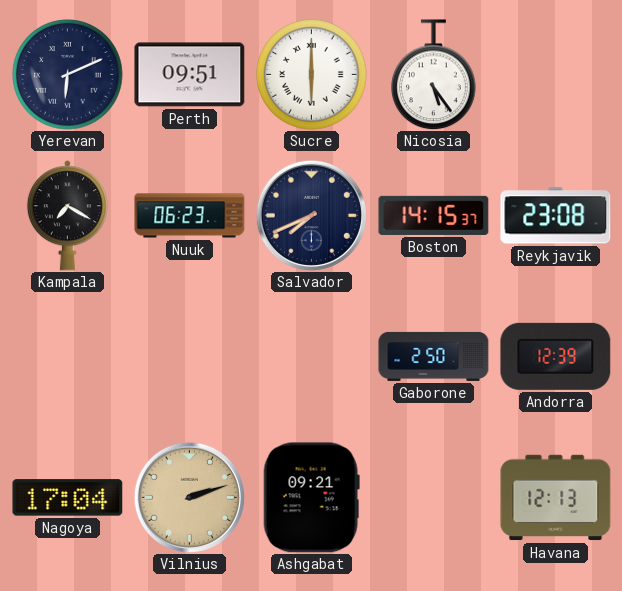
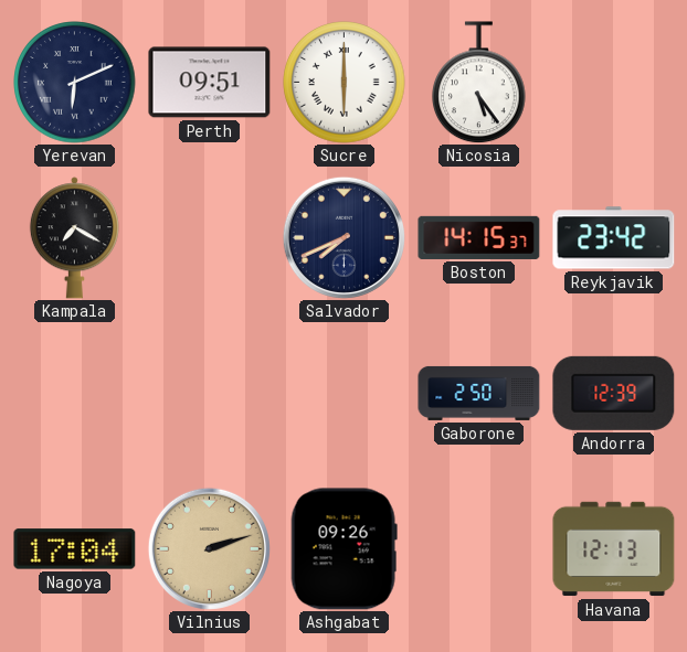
Nuuk: 06:23 -> none (190, 216)
Reykjavik: 23:08 -> 23:42 (614, 238)
Ashgabat: 09:21 -> 09:26 (343, 549)
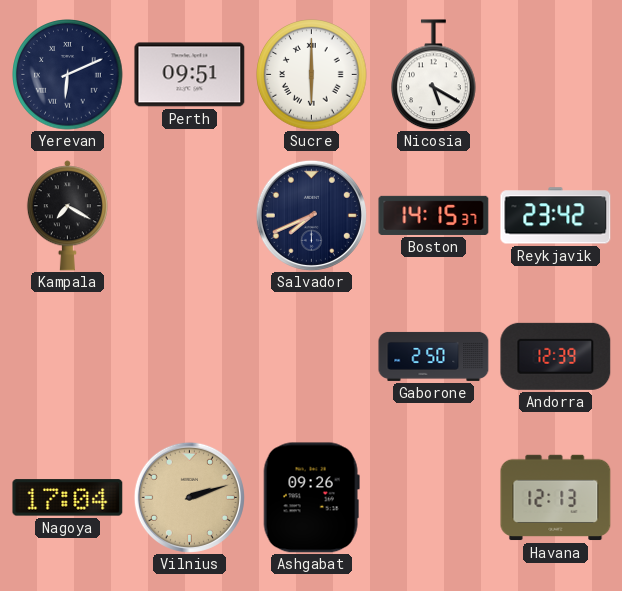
Nicosia: 5:24 -> 5:20 (434, 75)
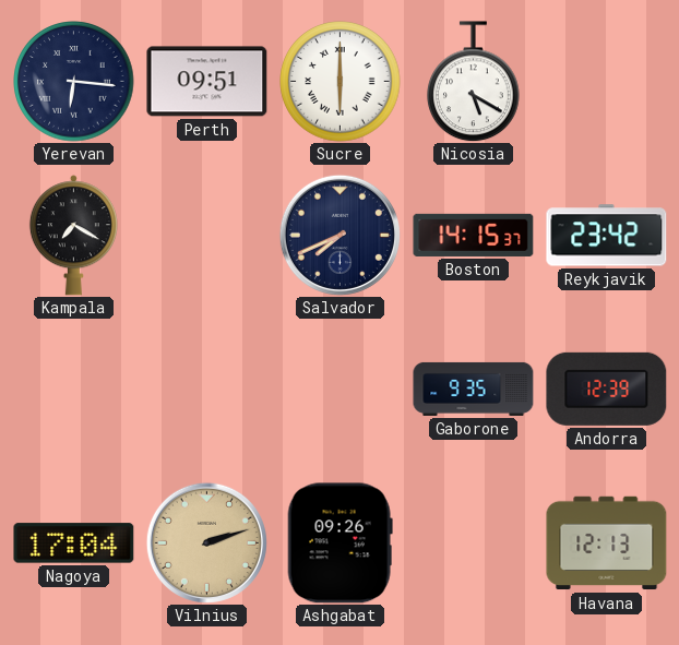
Yerevan: 6:11 -> 6:16 (74, 82)
Gaborone: 2:50 -> 9:35 (474, 389)
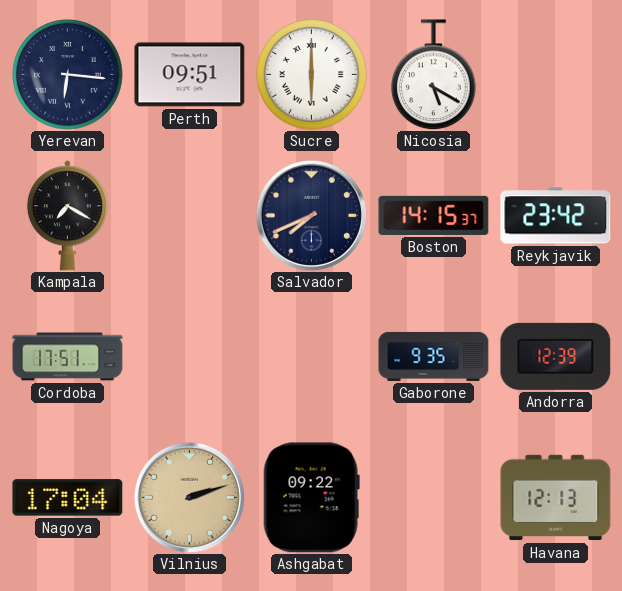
Cordoba: none -> 17:51 (68, 357)
Ashgabat: 09:26 -> 09:22 (311, 498)
